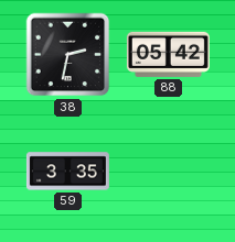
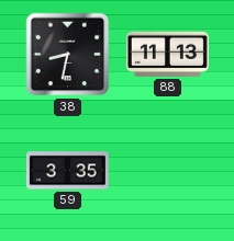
38: 2:32 -> 8:32 (68, 55)
88: 05:42 -> 11:13 (167, 54)
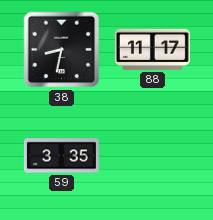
88: 11:13 -> 11:17 (152, 49)
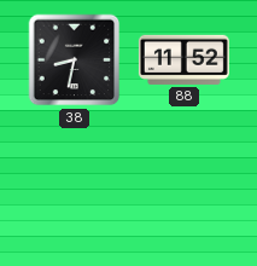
88: 11:17 -> 11:52 (183, 59)
59: 3:35 -> none (61, 156)
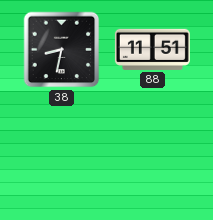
88: 11:52 -> 11:51 (152, 49)
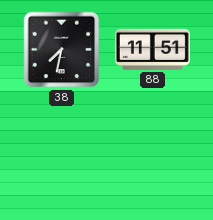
38: 8:32 -> 7:32 (62, 50)
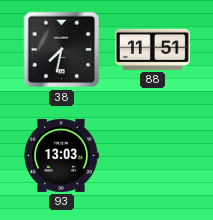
93: none -> 13:03 (61, 155)
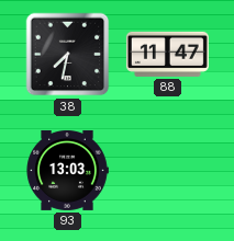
88: 11:51 -> 11:47 (167, 54)
